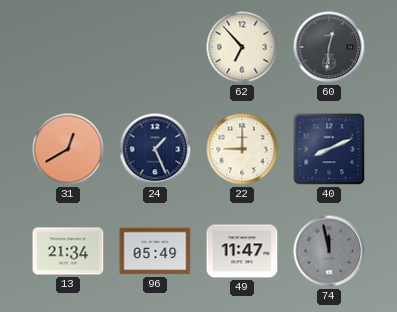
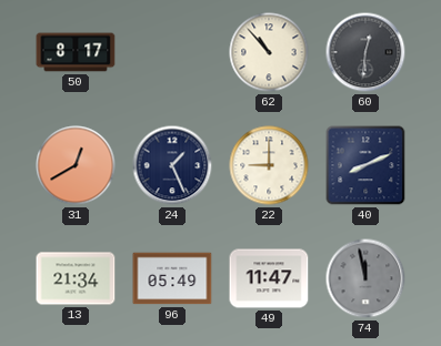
50: none -> 8:17 (76, 52)
62: 6:53 -> 10:53 (269, 52)
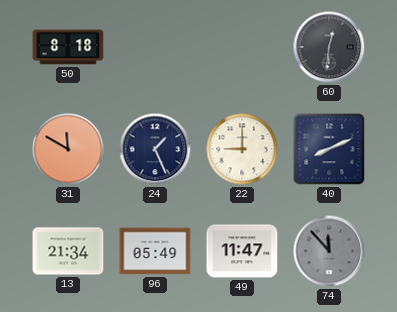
50: 8:17 -> 8:18 (68, 47)
62: 10:53 -> none (269, 52)
31: 12:40 -> 11:50 (68, 149)
74: 11:58 -> 11:53 (329, 251)
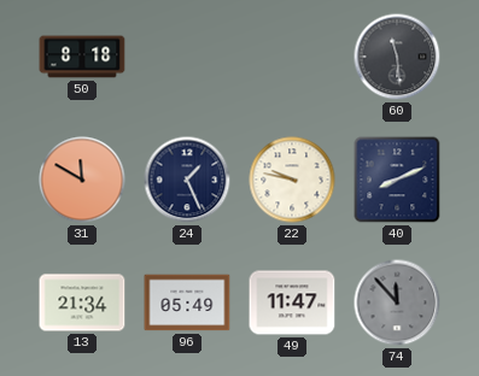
60: 12:31 -> 11:29 (397, 57)
22: 9:00 -> 9:47 (292, 180)
